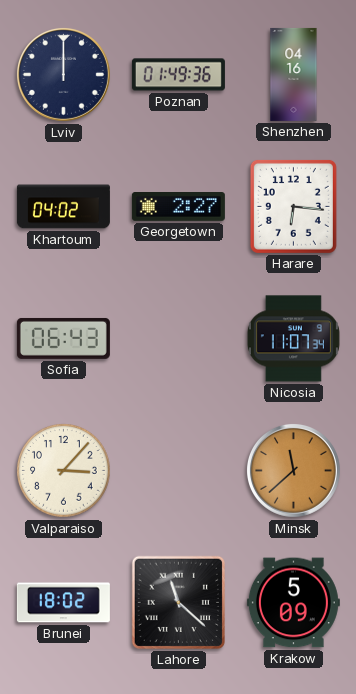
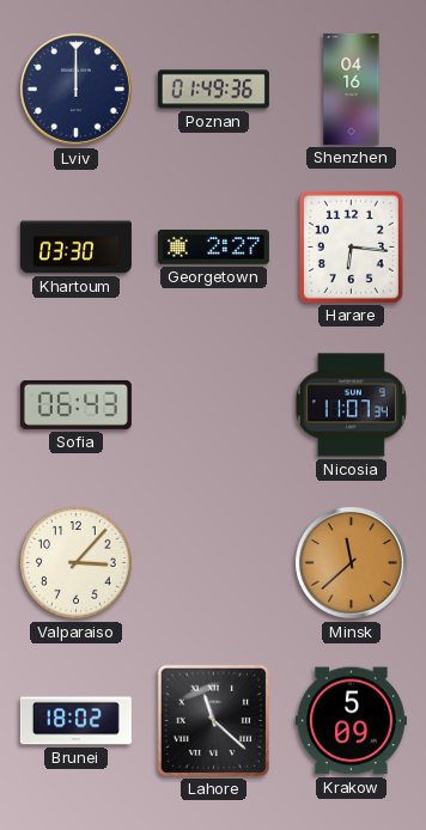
Khartoum: 04:02 -> 03:30 (75, 248)
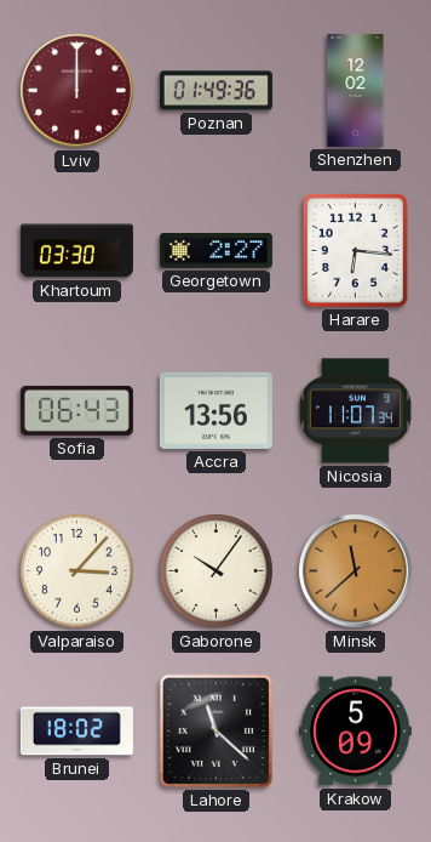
Lviv dial: navy -> burgundy (76, 90)
Shenzhen: 04:16 -> 12:02 (356, 90)
Accra: none -> 13:56 (215, 410)
Gaborone: none -> 10:06 (217, 571)
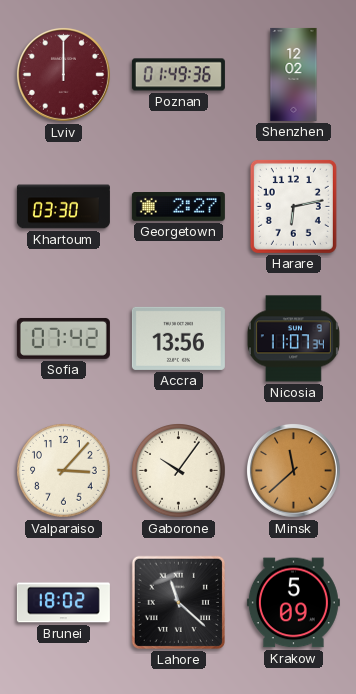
Harare: 6:16 -> 6:13 (293, 206)
Sofia: 06:43 -> 07:42 (63, 338)
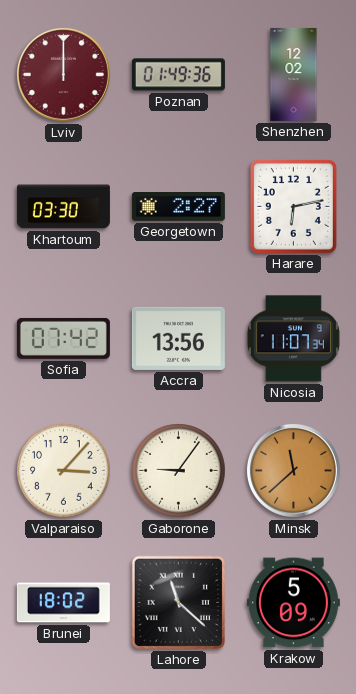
Gaborone: 10:06 -> 9:06 (179, 471)
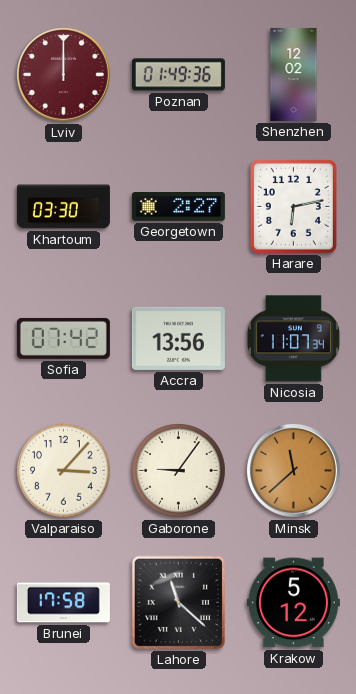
Brunei: 18:02 -> 17:58 (63, 603)
Krakow: 5:09 -> 5:12 (293, 603)
